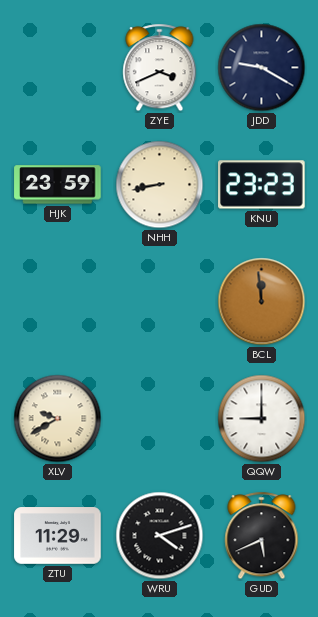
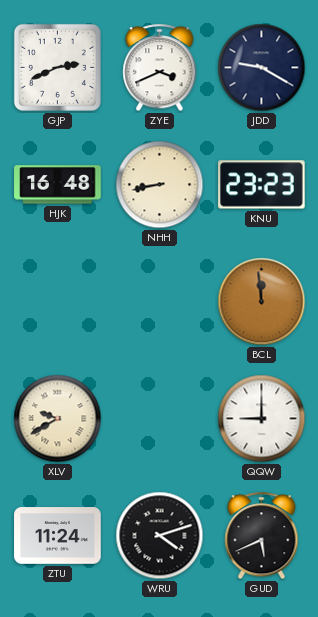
GJP: none -> 2:41 (57, 67)
HJK: 23:59 -> 16:48 (58, 185)
ZTU: 11:29 -> 11:24 (58, 536)
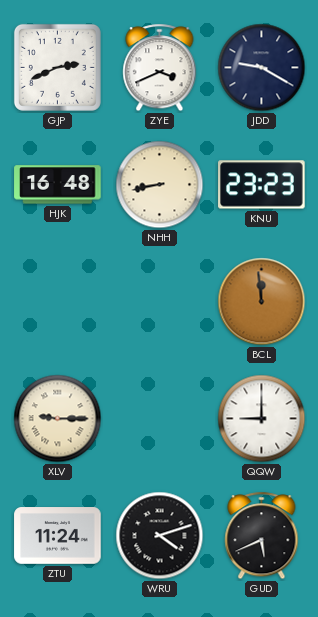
XLV: 9:40 -> 9:15 (58, 419)
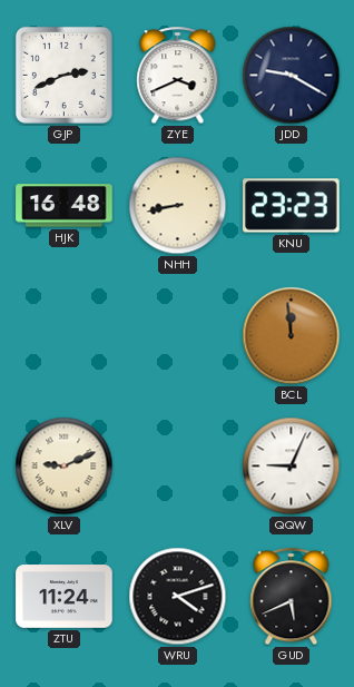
XLV: 9:15 -> 9:11 (65, 467)
QQW: 9:00 -> 9:04 (292, 467)
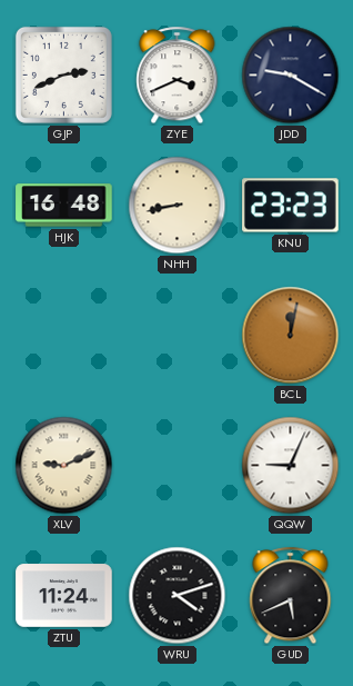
BCL: 11:59 -> 12:02 (291, 336)
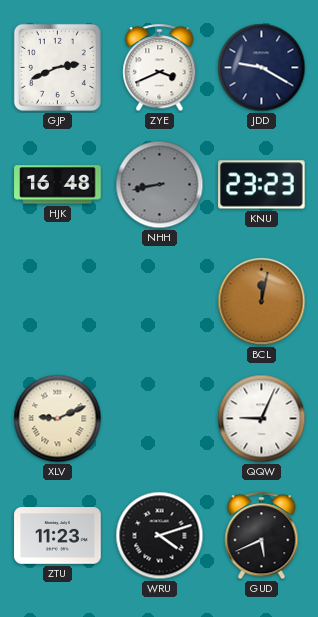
NHH dial: cream -> grey (160, 185)
ZTU: 11:24 -> 11:23 (58, 536)
